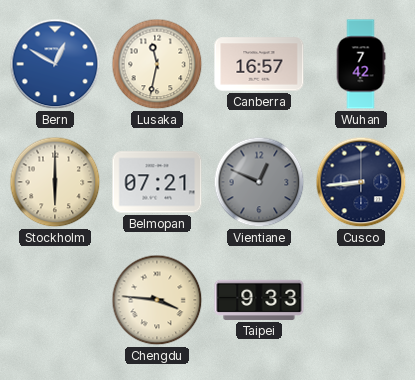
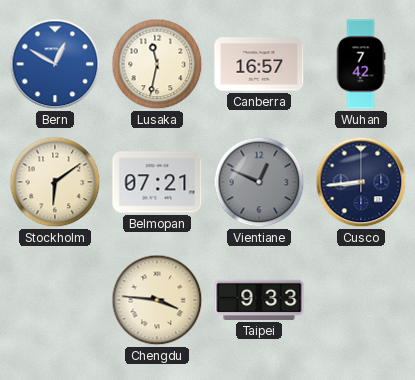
Stockholm: 6:00 -> 6:09 (55, 182)
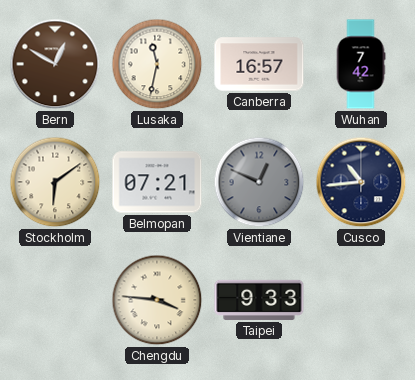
Bern dial: blue -> brown (55, 64)
Cusco: 8:44 -> 10:44 (361, 182)
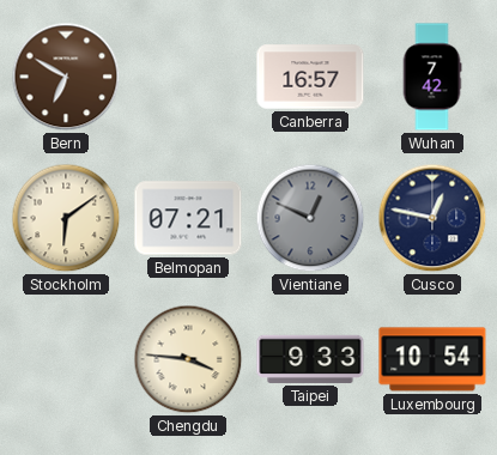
Bern: 12:50 -> 6:50 (66, 77)
Lusaka: 11:32 -> none (157, 64)
Cusco: 10:44 -> 12:47 (432, 218)
Luxembourg: none -> 10:54 (432, 359)
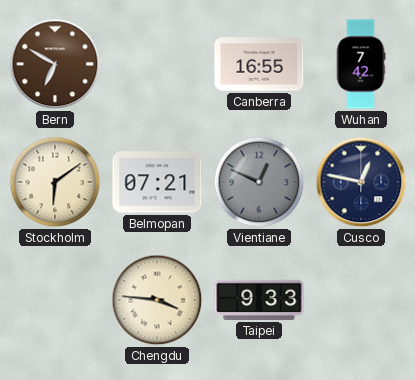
Canberra: 16:57 -> 16:55 (259, 64)
Luxembourg: 10:54 -> none (432, 359)
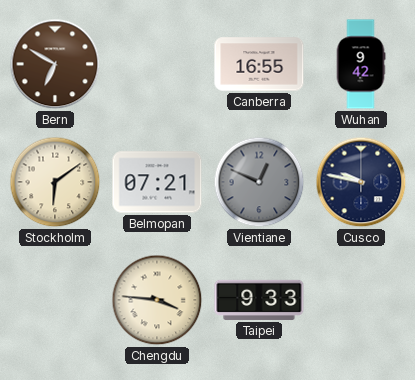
Wuhan: 7:42 -> 9:42 (361, 64)
Cusco: 12:47 -> 9:47 (361, 182)
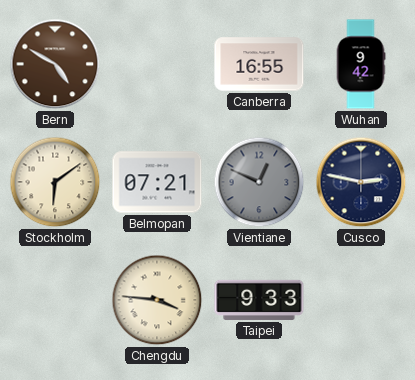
Bern: 6:50 -> 4:50 (55, 64)
Cusco: 9:47 -> 2:47 (361, 182)
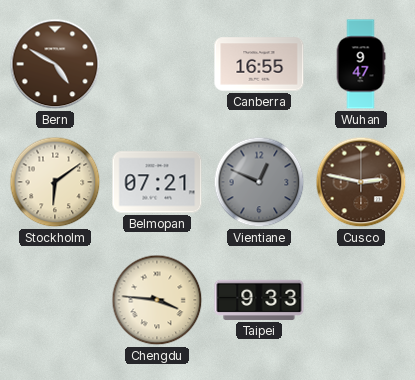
Wuhan: 9:42 -> 9:47 (361, 64)
Cusco dial: navy -> brown (361, 182)
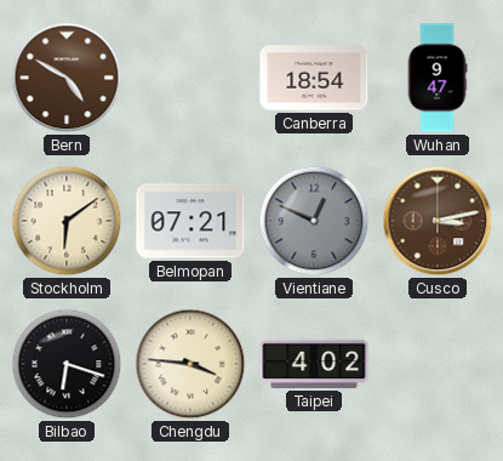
Canberra: 16:55 -> 18:54 (314, 78)
Cusco: 2:47 -> 3:13 (438, 221)
Bilbao: none -> 6:18 (67, 364)
Taipei: 9:33 -> 4:02 (314, 364)
